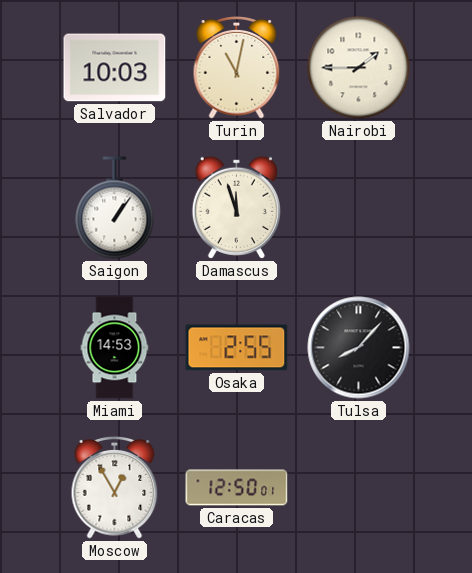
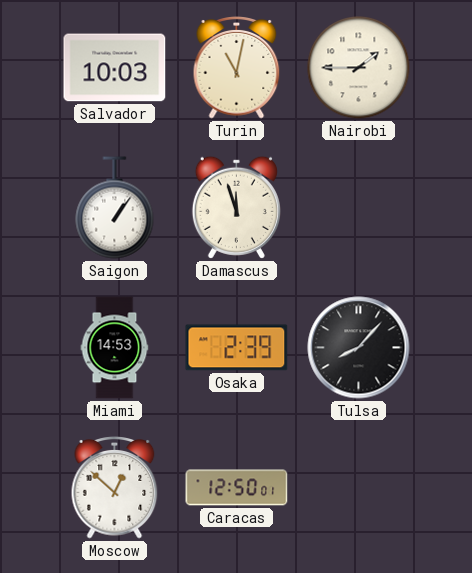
Osaka: 2:55 -> 2:39 (237, 348)
Moscow: 12:55 -> 12:52 (115, 488)
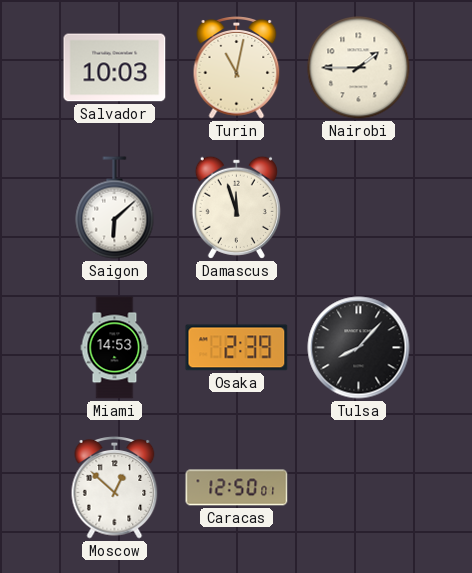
Saigon: 1:06 -> 6:08 (115, 208)
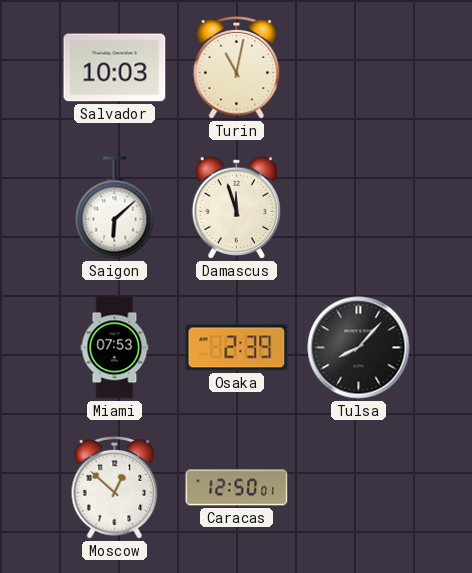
Nairobi: 1:45 -> none (359, 68)
Miami: 14:53 -> 07:53 (115, 348)
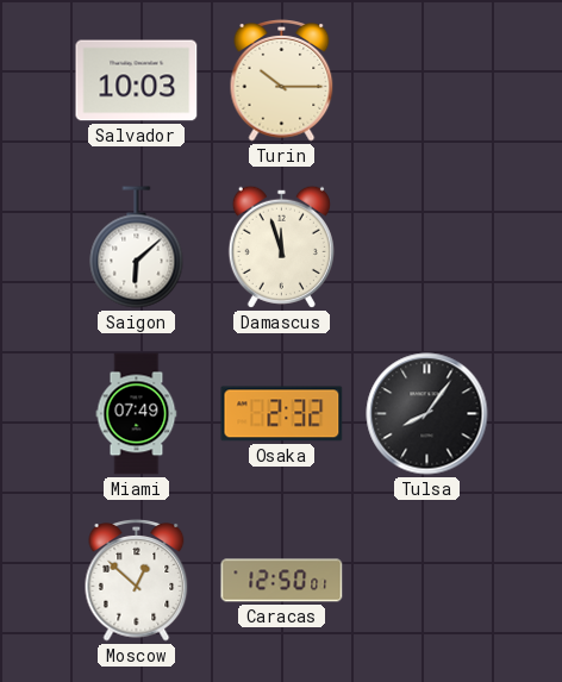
Turin: 11:02 -> 10:15 (282, 81)
Miami: 07:53 -> 07:49 (137, 414)
Osaka: 2:39 -> 2:32 (282, 414)
Tulsa: 8:07 -> 8:06 (427, 414)
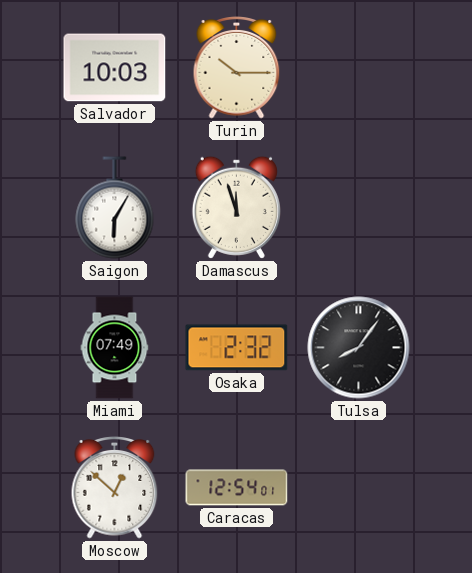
Saigon: 6:08 -> 6:05 (115, 208)
Caracas: 12:50 -> 12:54 (237, 488)
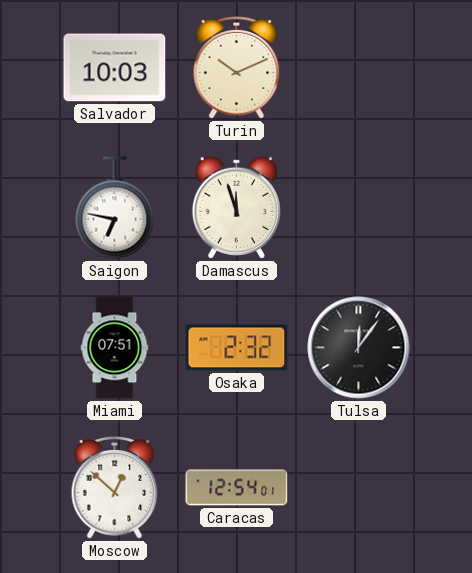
Turin: 10:15 -> 10:11 (237, 68)
Saigon: 6:05 -> 6:47 (115, 208)
Miami: 07:49 -> 07:51 (115, 348)
Tulsa: 8:06 -> 12:06 (359, 348)
